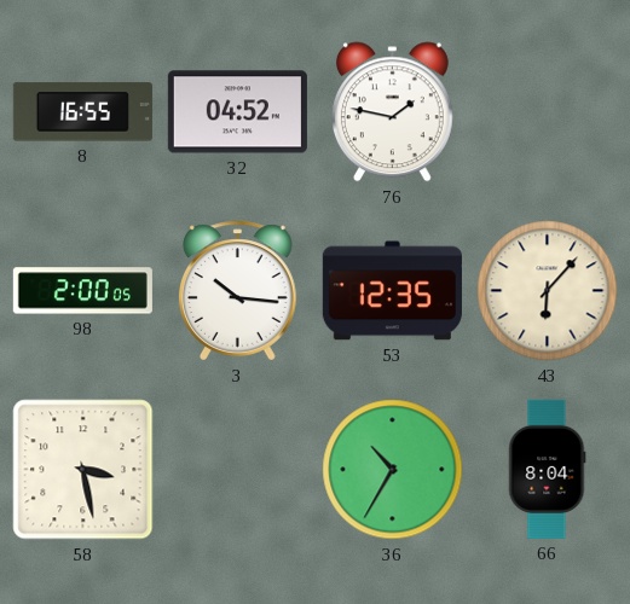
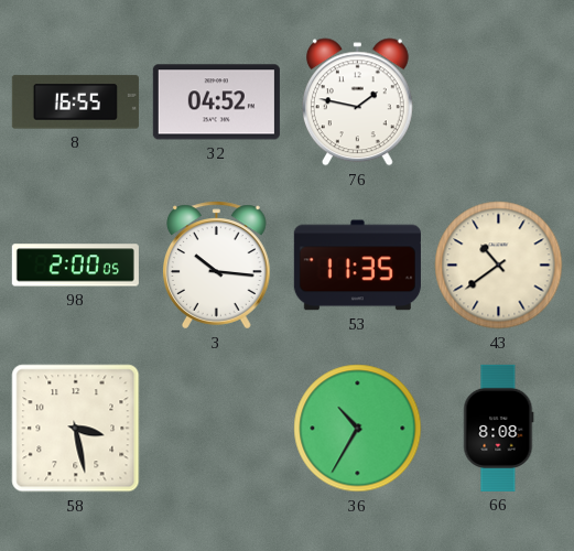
53: 12:35 -> 11:35 (357, 266)
43: 6:07 -> 10:39 (499, 266)
66: 8:04 -> 8:08 (499, 428)
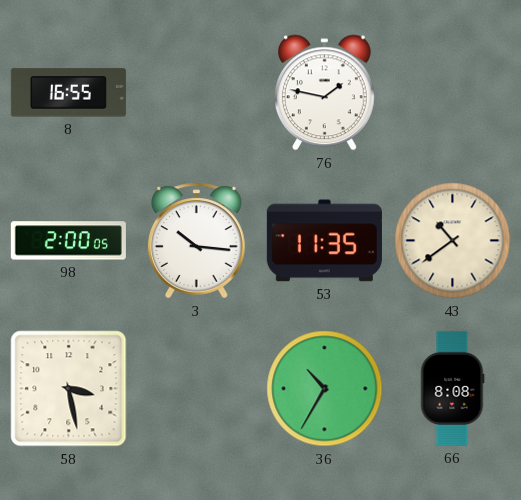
32: 04:52 -> none (216, 102)
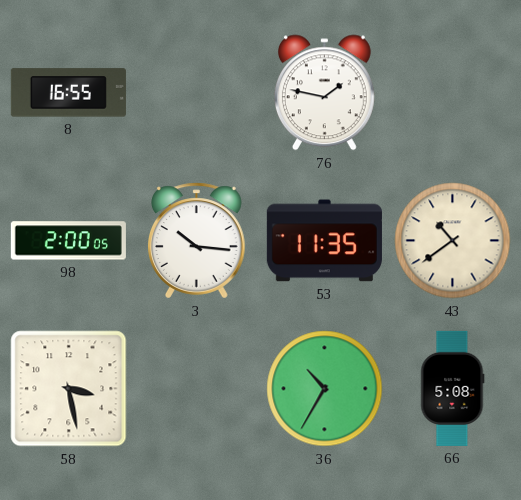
66: 8:08 -> 5:08 (453, 388)
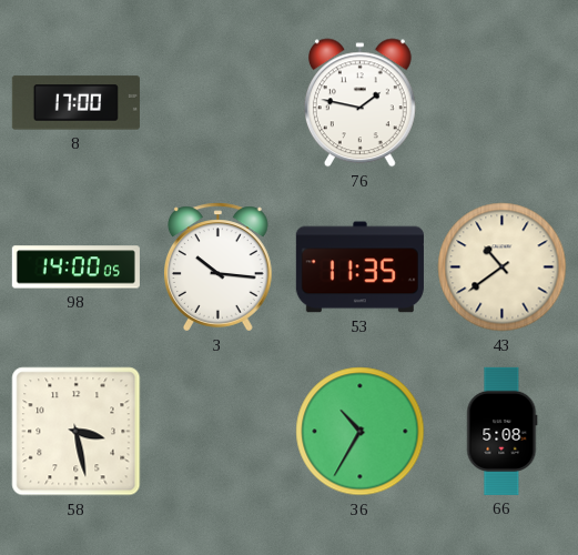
8: 16:55 -> 17:00 (75, 103)
98: 2:00 -> 14:00 (75, 268)
